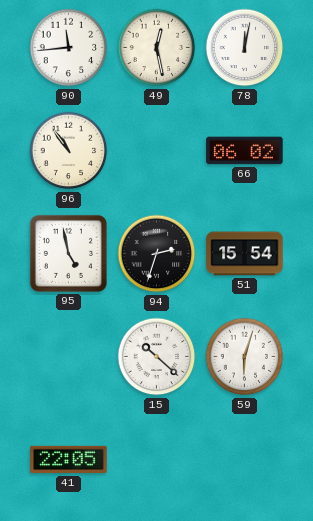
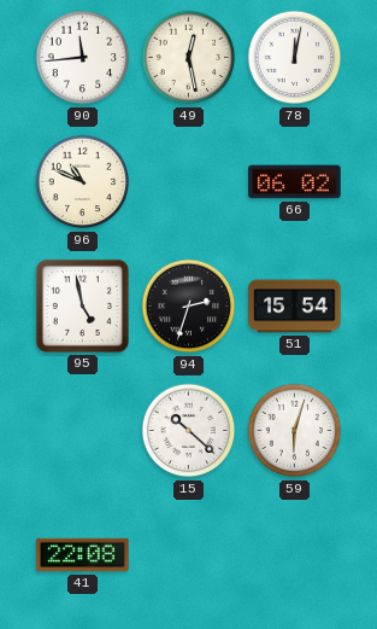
96: 10:54 -> 10:49 (83, 182)
41: 22:05 -> 22:08 (83, 555)
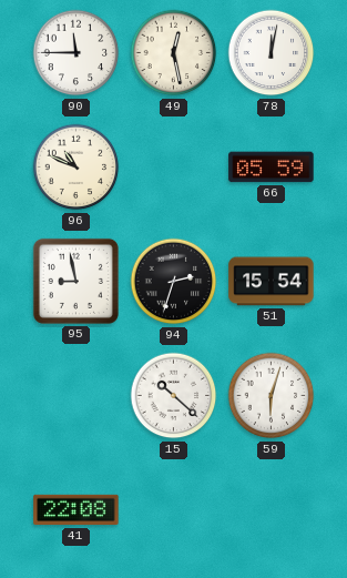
90: 11:44 -> 11:45 (76, 53)
66: 06:02 -> 05:59 (272, 168)
95: 4:58 -> 8:58 (75, 281)
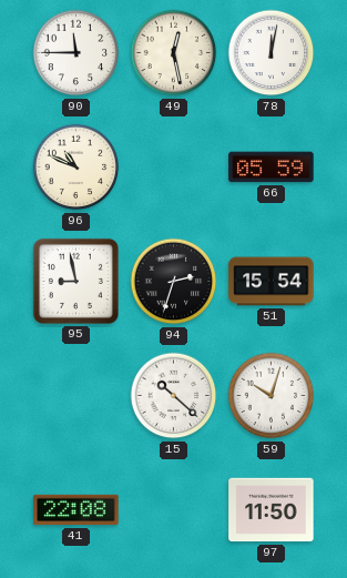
59: 6:03 -> 10:03 (272, 396)
97: none -> 11:50 (272, 510)
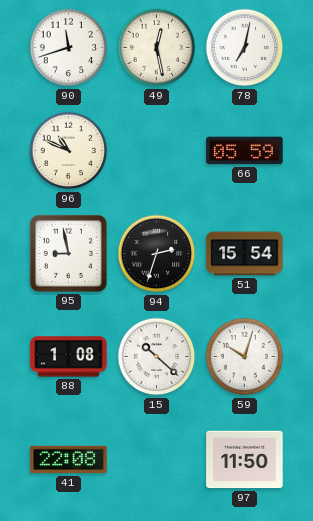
90: 11:45 -> 11:42 (69, 48)
78: 12:02 -> 7:02 (245, 48)
88: none -> 1:08 (69, 357)
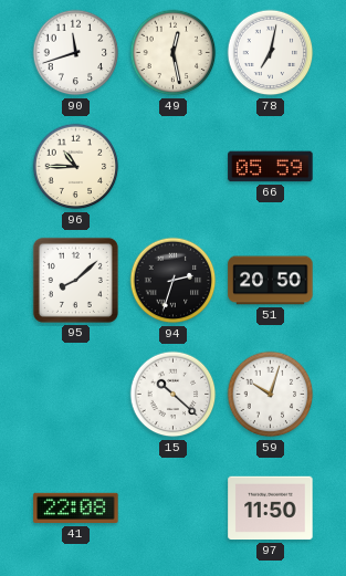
96: 10:49 -> 10:45 (76, 167)
95: 8:58 -> 8:08 (75, 280)
51: 15:54 -> 20:50 (271, 281)
88: 1:08 -> none (69, 357)
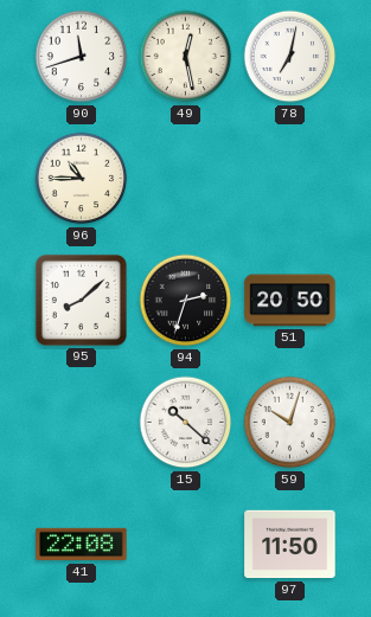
66: 05:59 -> none (271, 167)
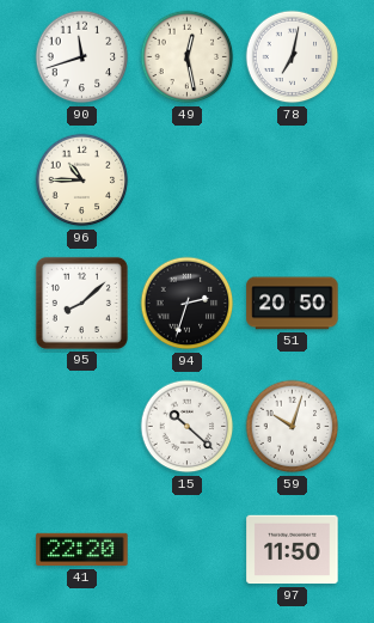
41: 22:08 -> 22:20 (82, 550)
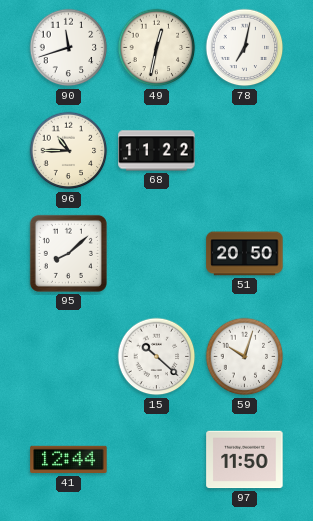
49: 12:28 -> 12:32 (157, 48)
68: none -> 11:22 (157, 151)
94: 2:33 -> none (188, 304)
41: 22:20 -> 12:44 (69, 460)
